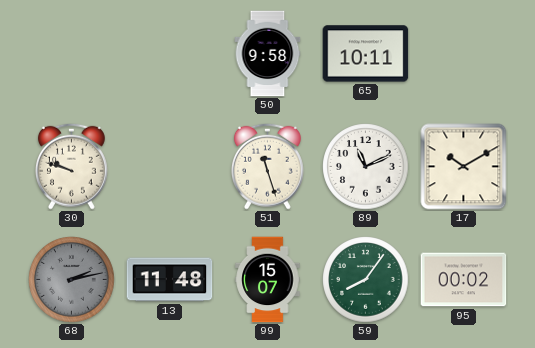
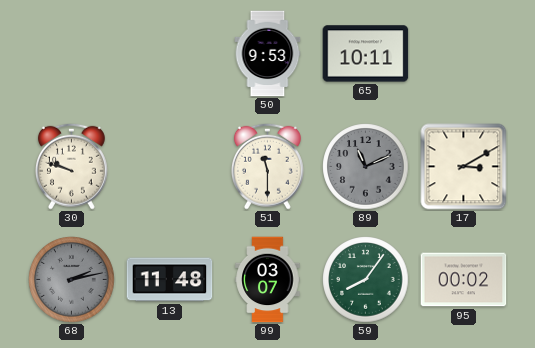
50: 9:58 -> 9:53 (268, 54)
51: 11:27 -> 11:30 (267, 166)
89 dial: white -> grey (366, 167)
17: 10:10 -> 3:10 (464, 167)
99: 15:07 -> 03:07 (268, 280)
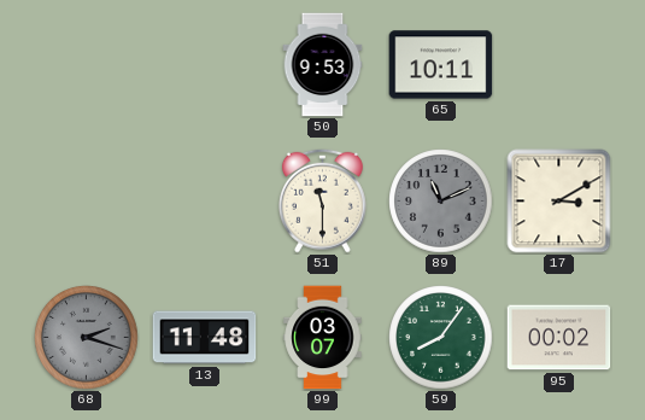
30: 9:48 -> none (71, 166)
68: 2:13 -> 2:18 (87, 338)
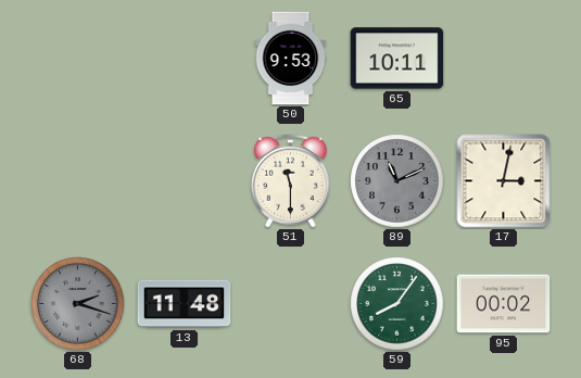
17: 3:10 -> 3:02 (504, 181)
99: 03:07 -> none (323, 338)
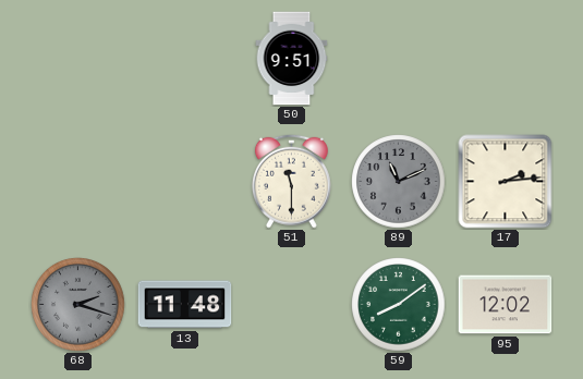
50: 9:53 -> 9:51 (292, 59)
65: 10:11 -> none (397, 59)
17: 3:02 -> 2:14 (506, 182)
59: 8:06 -> 8:09 (399, 305)
95: 00:02 -> 12:02 (506, 305)
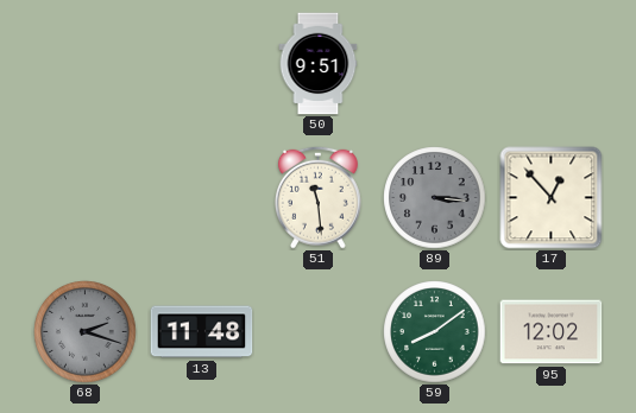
51: 11:30 -> 11:29 (317, 197)
89: 11:11 -> 3:16 (435, 198)
17: 2:14 -> 12:53 (552, 198)
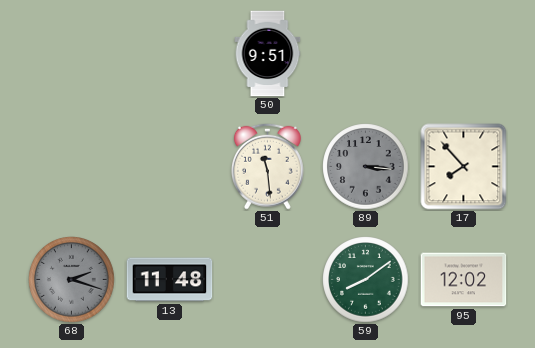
17: 12:53 -> 7:53 (464, 167)
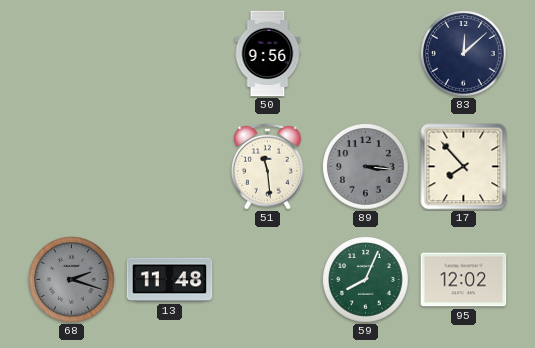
50: 9:51 -> 9:56 (268, 54)
83: none -> 12:08 (464, 54)
59: 8:09 -> 8:04 (366, 280)
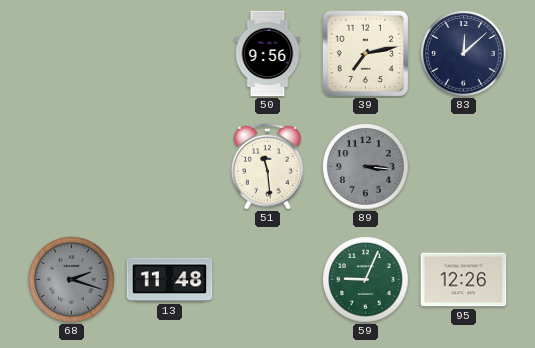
39: none -> 7:13 (365, 53)
17: 7:53 -> none (464, 167)
59: 8:04 -> 9:04 (366, 280)
95: 12:02 -> 12:26 (464, 280)
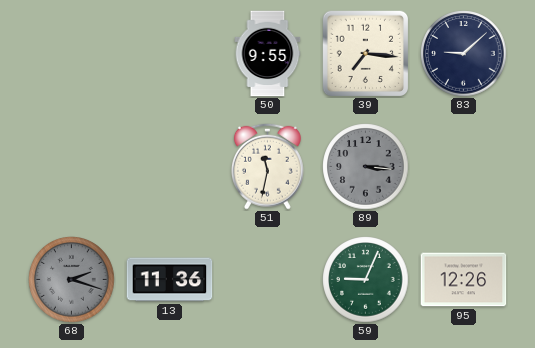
50: 9:56 -> 9:55 (268, 54)
39: 7:13 -> 7:16 (365, 53)
83: 12:08 -> 9:08 (464, 54)
51: 11:29 -> 11:32 (267, 166)
13: 11:48 -> 11:36 (170, 280)
